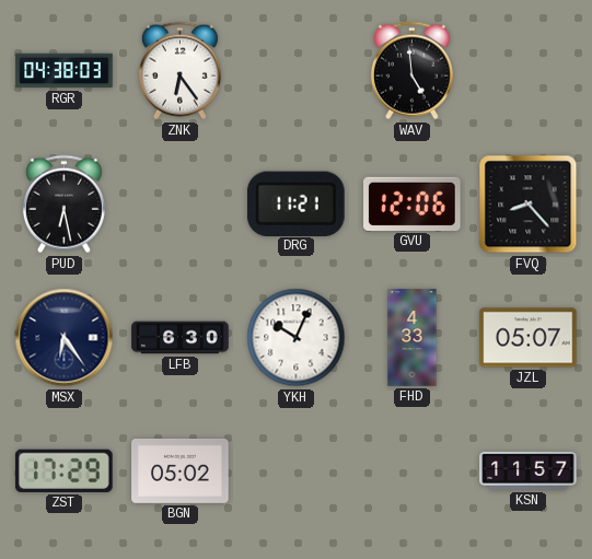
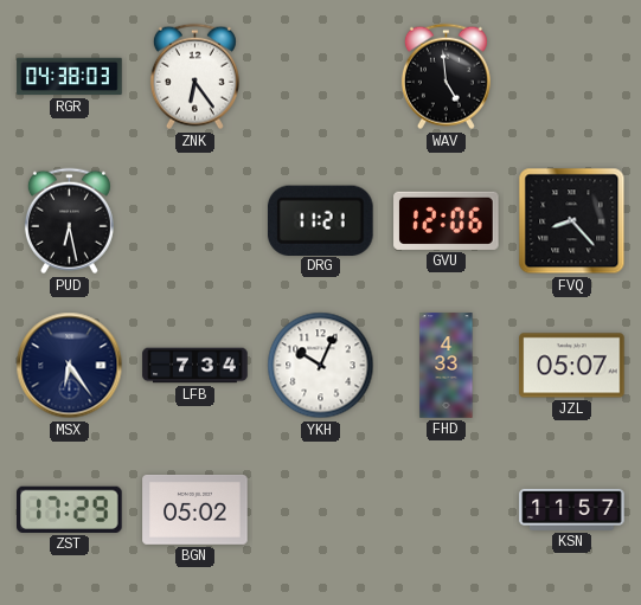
LFB: 6:30 -> 7:34 (195, 366)
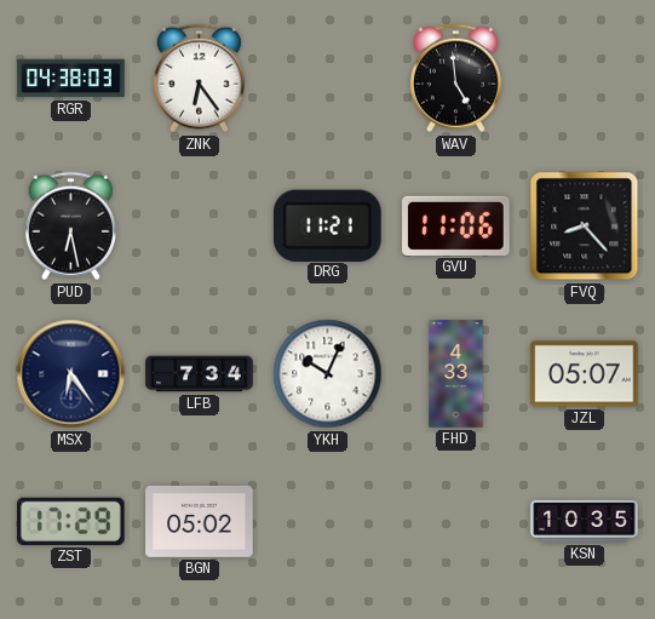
GVU: 12:06 -> 11:06 (456, 225)
KSN: 11:57 -> 10:35 (585, 521)
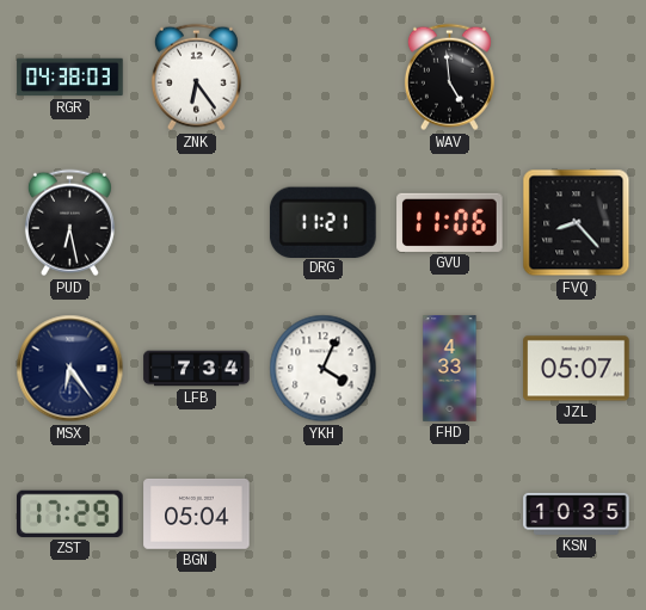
YKH: 10:04 -> 4:04 (324, 369)
BGN: 05:02 -> 05:04 (197, 513)
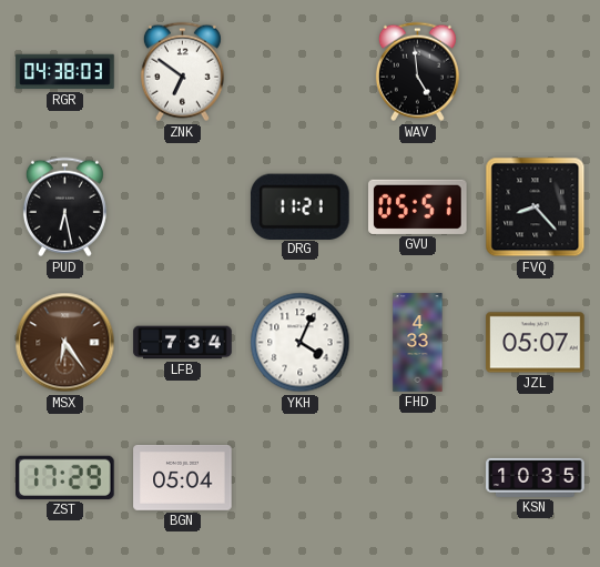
ZNK: 6:24 -> 6:51 (182, 72)
GVU: 11:06 -> 05:51 (418, 206)
MSX dial: navy -> brown (65, 343)
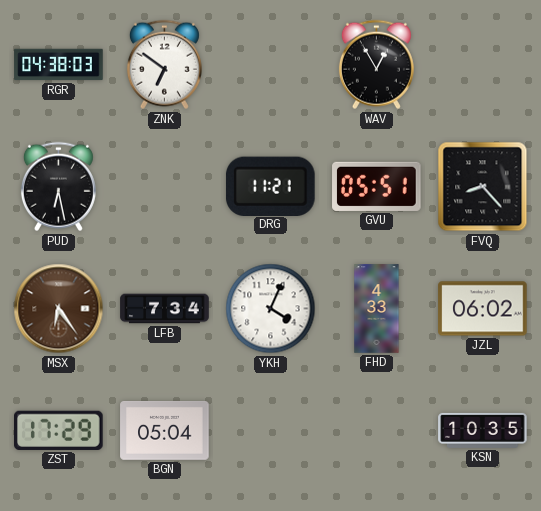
WAV: 4:59 -> 12:55 (376, 65)
JZL: 05:07 -> 06:02 (483, 309)
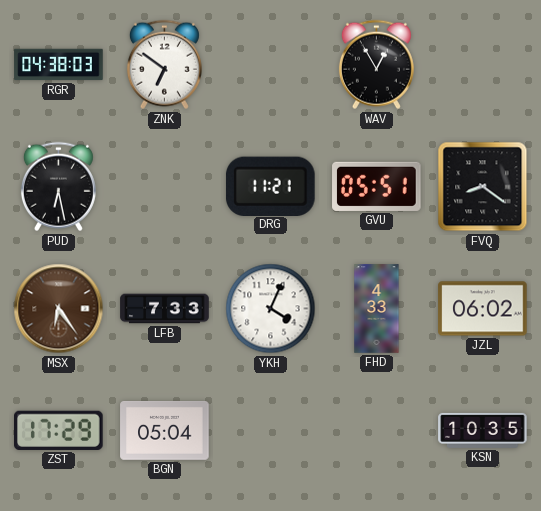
FVQ: 8:23 -> 8:21 (483, 187)
LFB: 7:34 -> 7:33 (165, 309)
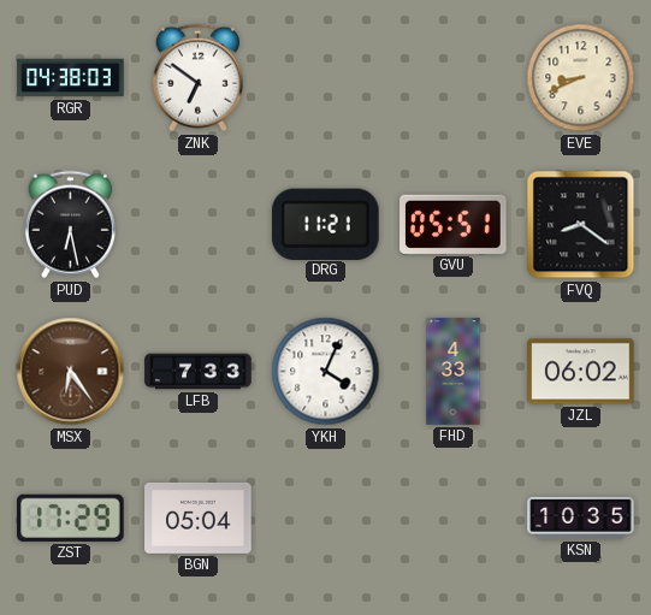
WAV: 12:55 -> none (376, 65)
EVE: none -> 8:41 (581, 78)
